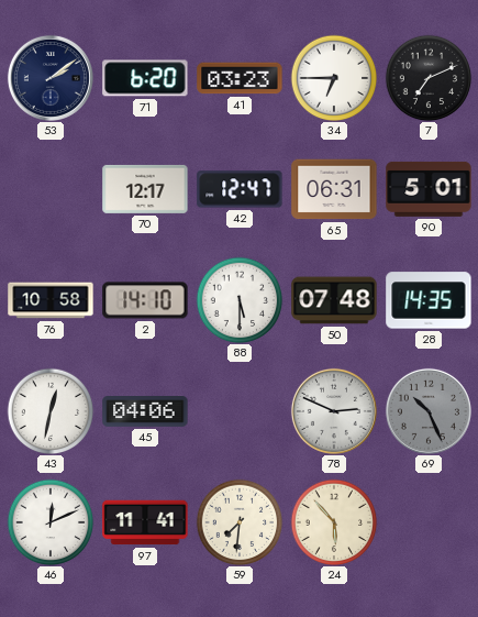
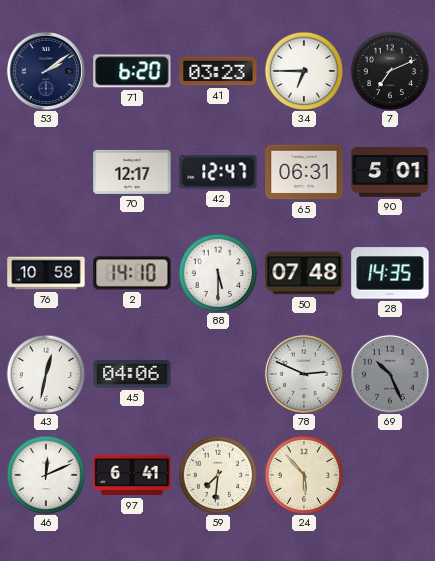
97: 11:41 -> 6:41 (132, 475)
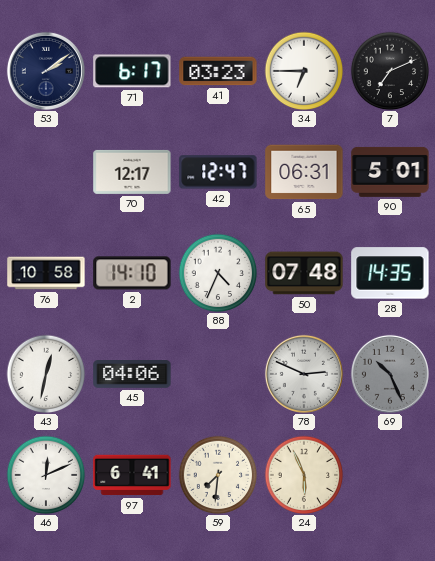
71: 6:20 -> 6:17 (132, 71)
88: 5:30 -> 4:34 (218, 273)
24: 5:53 -> 5:56 (304, 475)
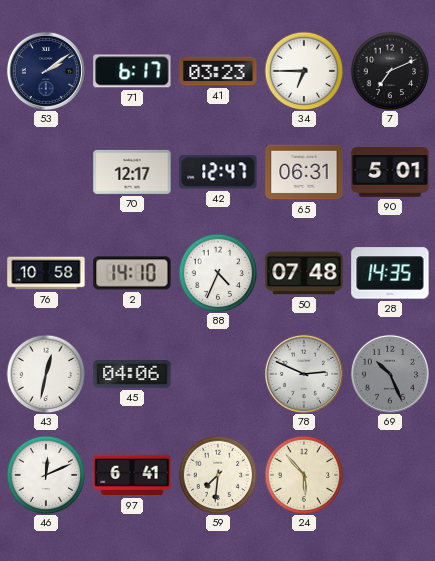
24: 5:56 -> 5:53 (304, 475)
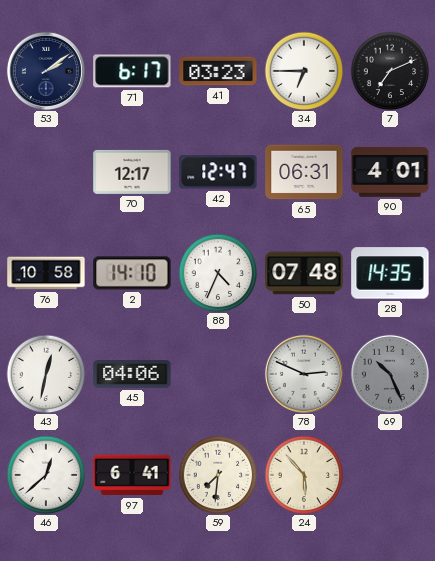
90: 5:01 -> 4:01 (390, 172)
46: 12:11 -> 12:38 (46, 475)
